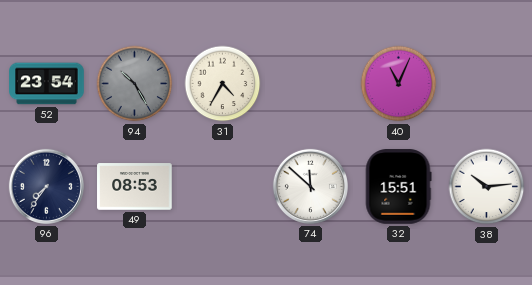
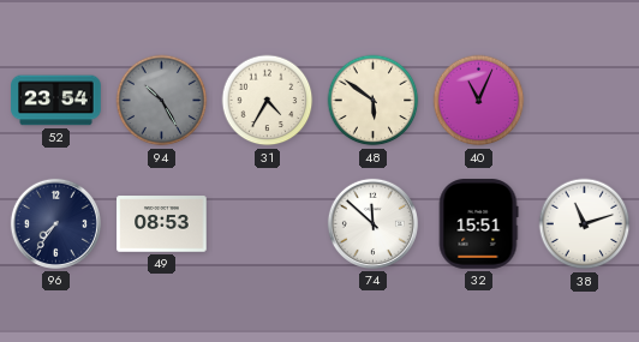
48: none -> 5:51 (374, 101)
38: 10:14 -> 11:12 (585, 224)
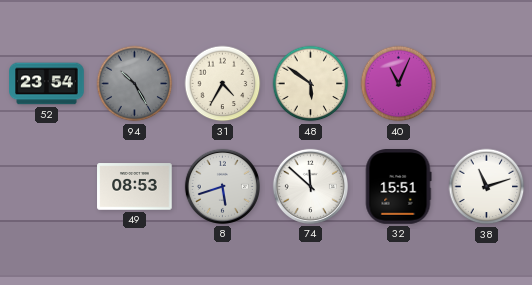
96: 7:36 -> none (55, 223)
8: none -> 5:42 (222, 186)
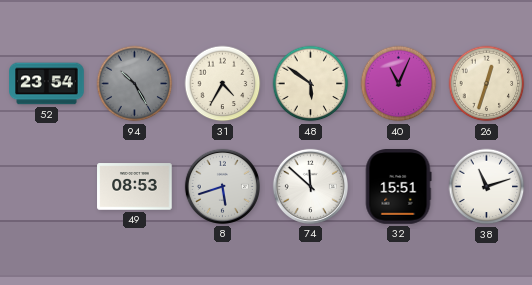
26: none -> 12:33 (487, 84)
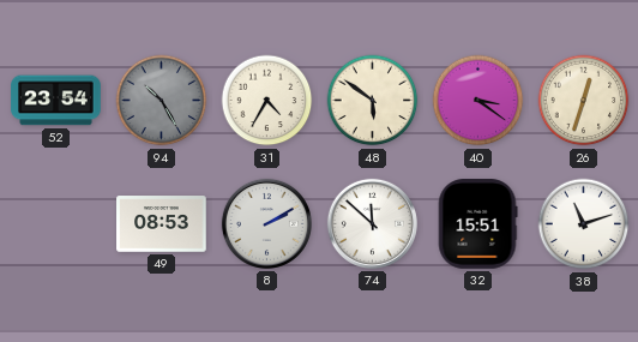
40: 11:04 -> 3:21 (478, 101)
8: 5:42 -> 2:10 (266, 223)
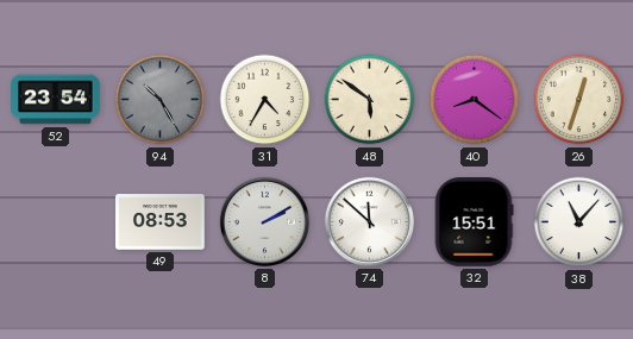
40: 3:21 -> 8:21 (475, 100)
38: 11:12 -> 11:07 (579, 222)
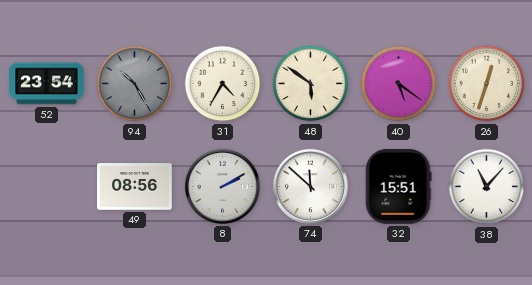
40: 8:21 -> 5:21 (399, 84)
49: 08:53 -> 08:56 (135, 187)
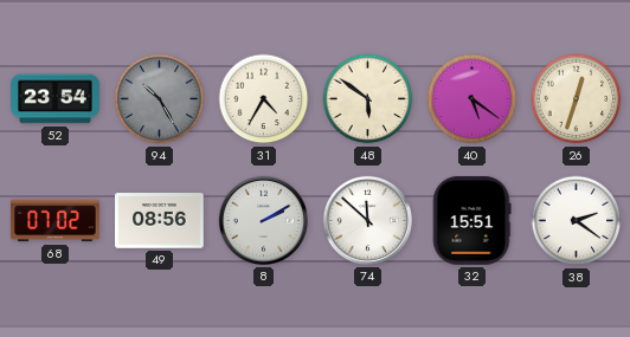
68: none -> 07:02 (56, 221)
38: 11:07 -> 2:21 (577, 221)
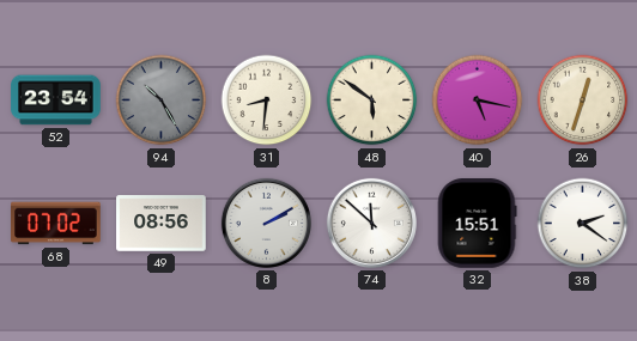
31: 4:35 -> 8:31 (267, 101)
40: 5:21 -> 5:17 (478, 101)
